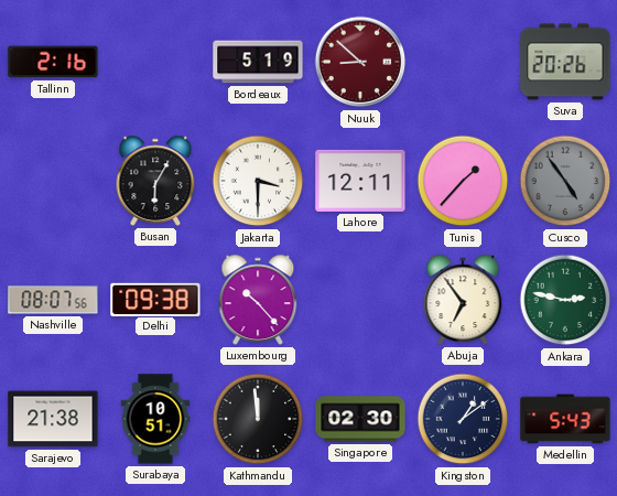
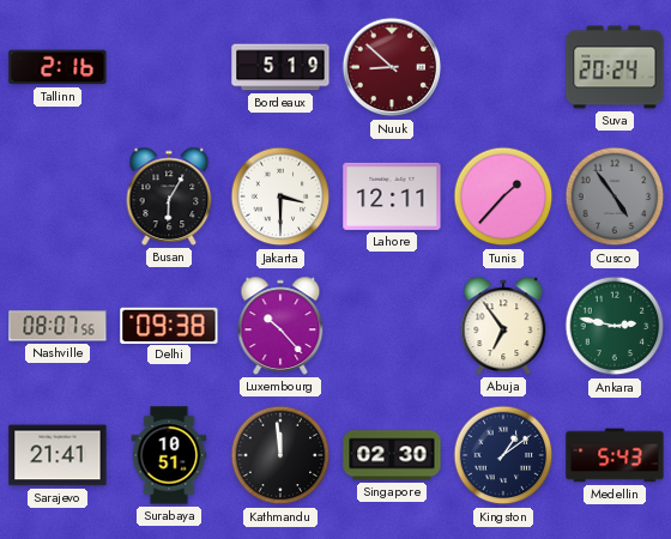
Suva: 20:26 -> 20:24 (615, 67)
Sarajevo: 21:38 -> 21:41 (58, 455)
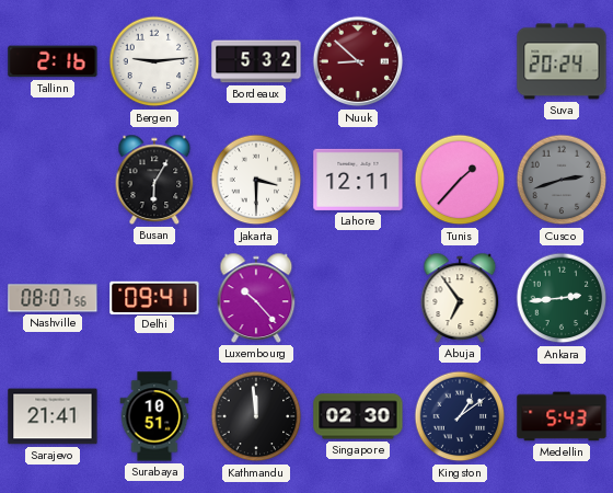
Bergen: none -> 9:14 (154, 61)
Bordeaux: 5:19 -> 5:32 (256, 61)
Cusco: 4:54 -> 2:42 (562, 180)
Delhi: 09:38 -> 09:41 (154, 297)
Ankara: 2:47 -> 2:44 (562, 298)
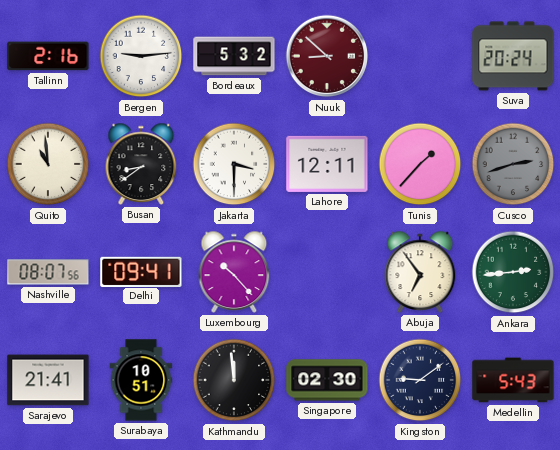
Quito: none -> 10:59 (48, 164)
Busan: 6:05 -> 8:39 (141, 164)
Kingston: 1:09 -> 9:09 (420, 380)
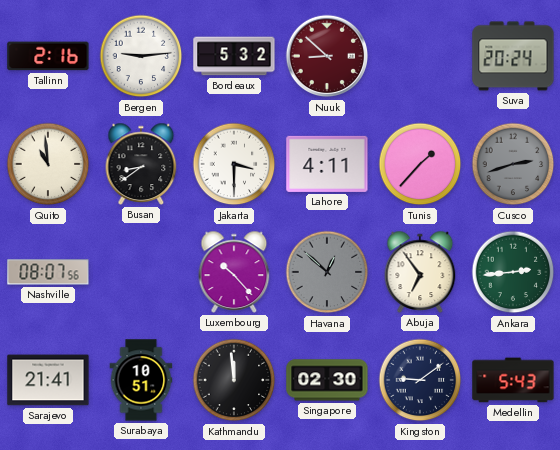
Lahore: 12:11 -> 4:11 (327, 164)
Delhi: 09:41 -> none (141, 271)
Havana: none -> 12:52 (327, 272)
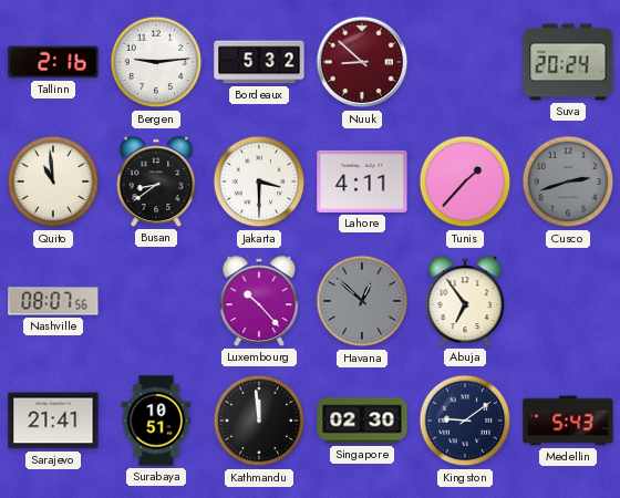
Ankara: 2:44 -> none (513, 272)
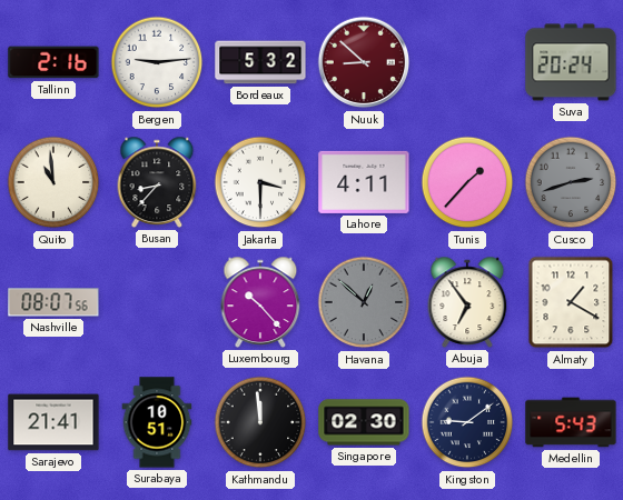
Busan: 8:39 -> 8:37 (157, 182)
Almaty: none -> 1:20 (571, 302)
